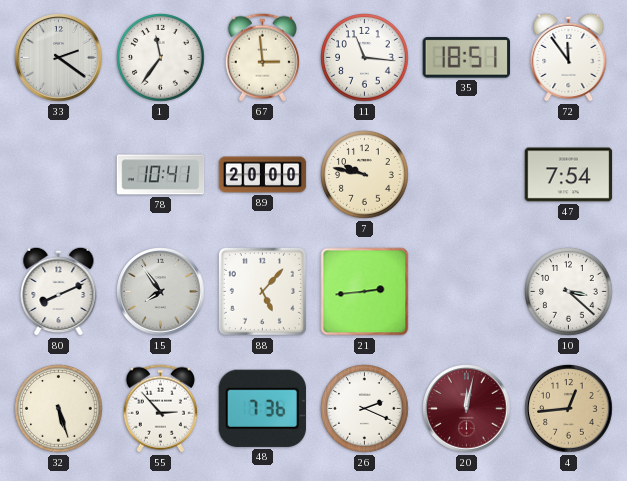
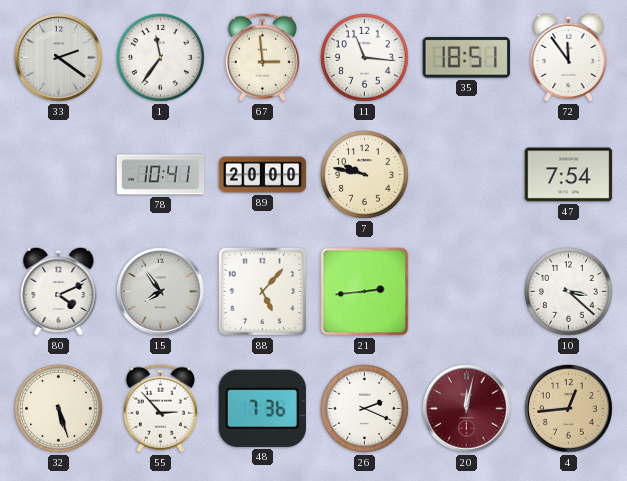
80: 8:11 -> 4:11 (59, 291)
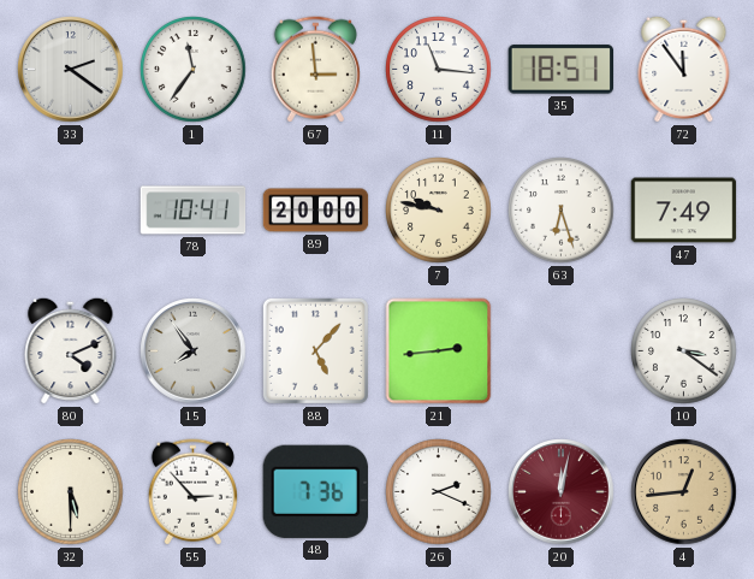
63: none -> 6:27 (562, 211)
47: 7:54 -> 7:49 (684, 211)
10: 3:22 -> 3:21 (684, 351)
32: 5:27 -> 5:30 (71, 492)
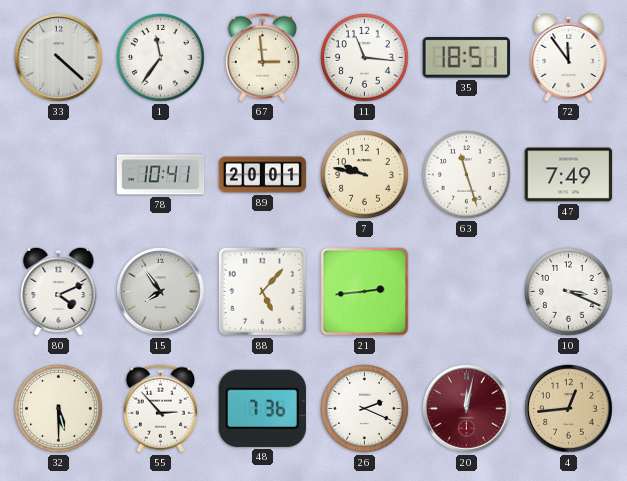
33: 2:21 -> 4:22 (59, 58)
89: 20:00 -> 20:01 (263, 175)
63: 6:27 -> 11:27 (467, 175)
10: 3:21 -> 3:19 (569, 292)
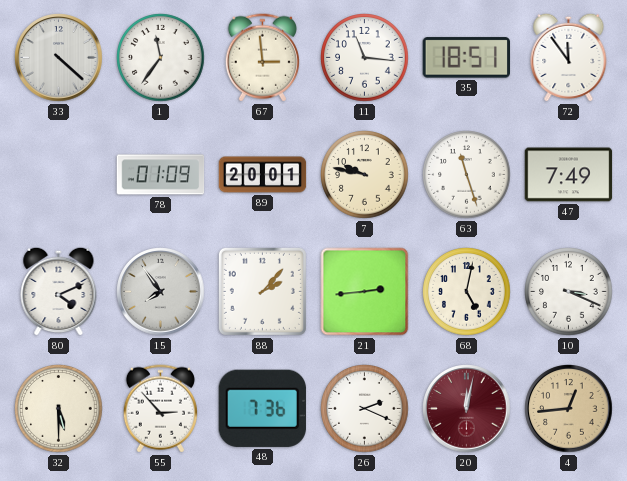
78: 10:41 -> 01:09 (161, 175)
88: 5:07 -> 2:07 (262, 291)
68: none -> 5:02 (467, 292)
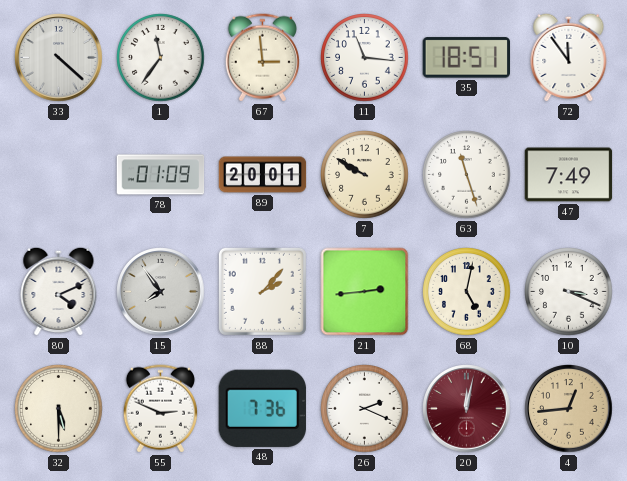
7: 9:47 -> 9:50 (365, 175)
55: 2:53 -> 2:49 (160, 409)
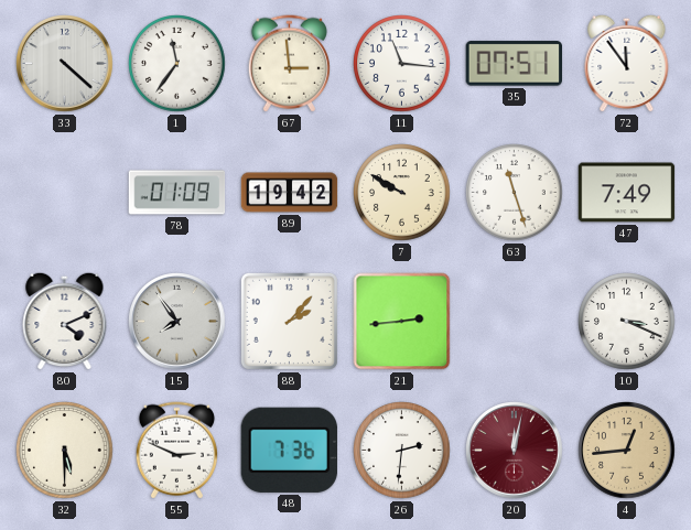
35: 18:51 -> 07:51 (514, 64)
89: 20:01 -> 19:42 (290, 193)
68: 5:02 -> none (467, 292)
26: 2:19 -> 2:31 (402, 451)
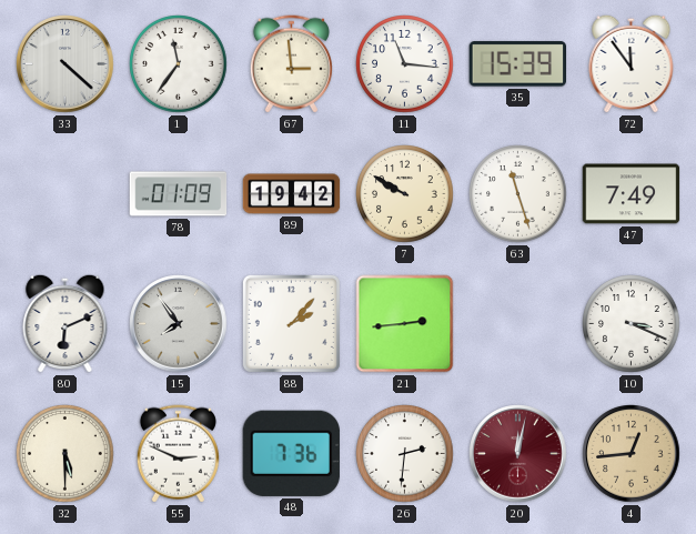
35: 07:51 -> 15:39 (517, 64)
80: 4:11 -> 6:11 (65, 323)
